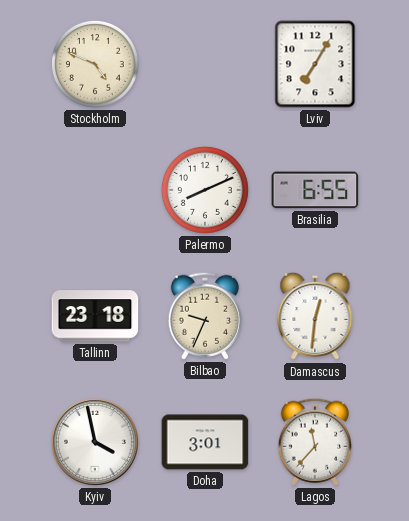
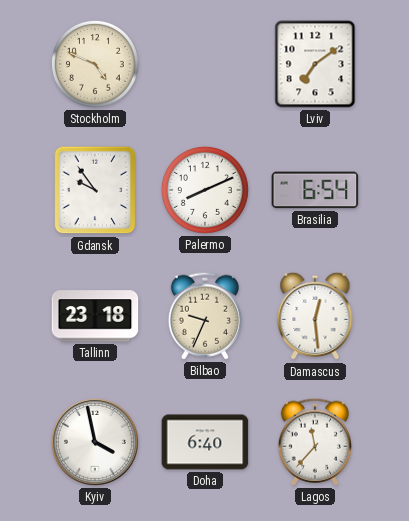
Lviv: 7:05 -> 7:09 (315, 64)
Gdansk: none -> 9:54 (95, 190)
Brasilia: 6:55 -> 6:54 (315, 190)
Damascus: 12:31 -> 12:29 (315, 316)
Doha: 3:01 -> 6:40 (205, 442)
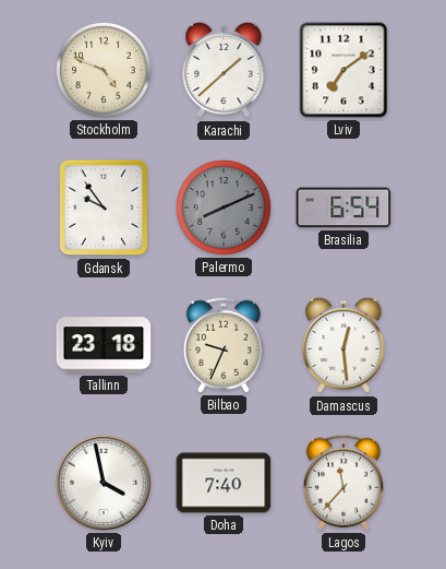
Karachi: none -> 1:38 (224, 70)
Palermo dial: white -> grey (224, 208)
Doha: 6:40 -> 7:40 (224, 483)
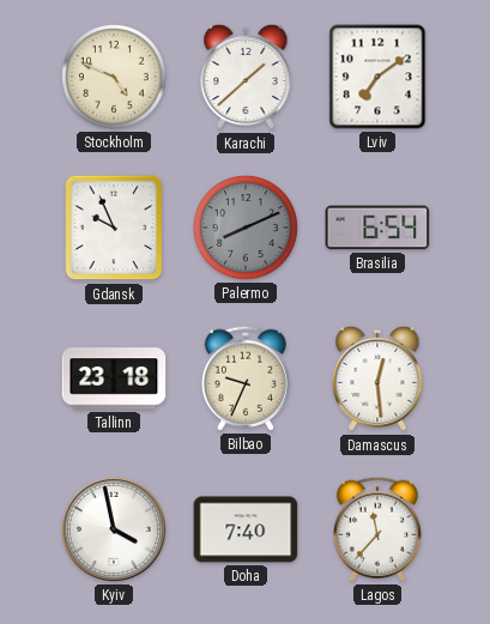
Gdansk: 9:54 -> 9:56 (114, 228)
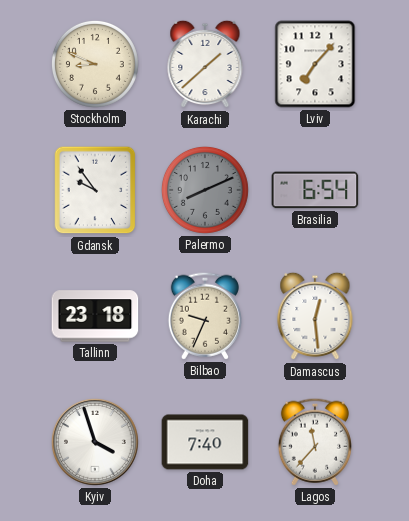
Stockholm: 4:49 -> 8:49 (95, 64)
Lviv: 7:09 -> 7:07 (315, 64)
Gdansk: 9:56 -> 9:54 (95, 190)
Kyiv: 3:58 -> 3:57 (95, 442)
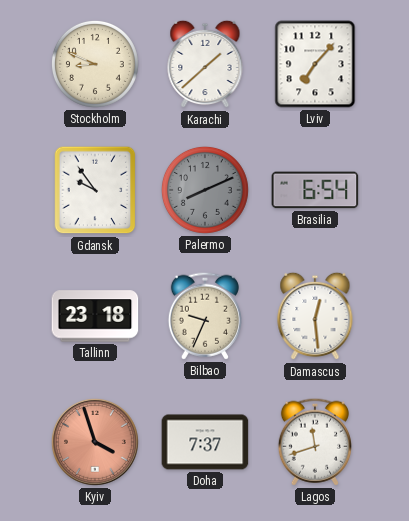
Kyiv dial: white -> salmon (95, 442)
Doha: 7:40 -> 7:37 (205, 442)
Lagos: 11:37 -> 11:42 (315, 442)
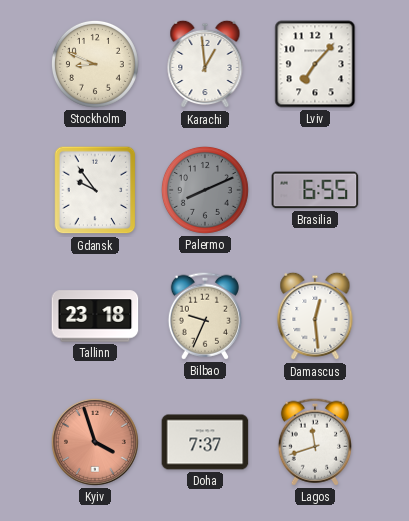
Karachi: 1:38 -> 12:59 (205, 64)
Brasilia: 6:54 -> 6:55 (315, 190)
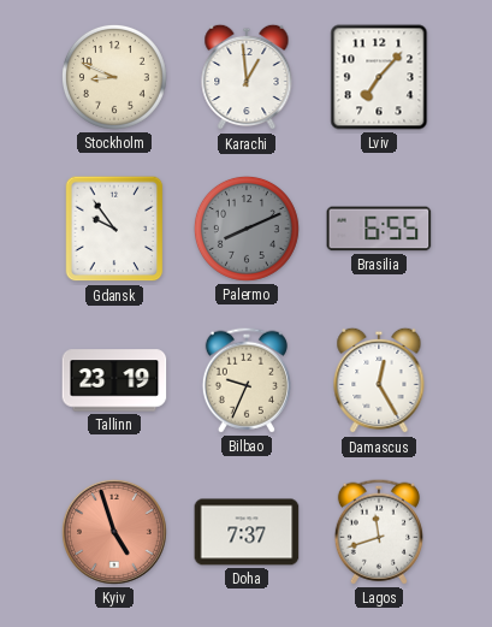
Tallinn: 23:18 -> 23:19 (114, 380)
Damascus: 12:29 -> 12:25 (379, 380)
Kyiv: 3:57 -> 4:57 (114, 532)
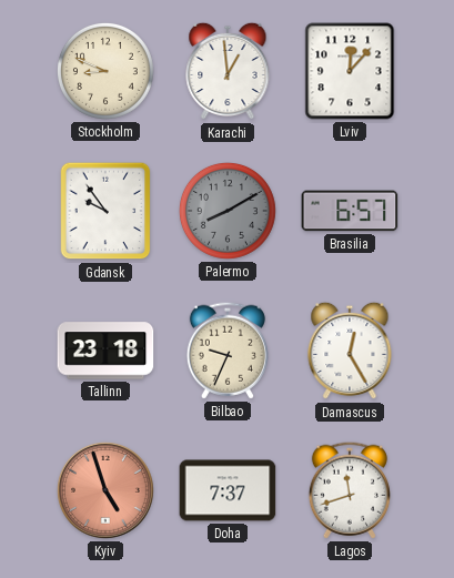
Lviv: 7:07 -> 12:07 (350, 71)
Palermo: 8:11 -> 8:10 (228, 211)
Brasilia: 6:55 -> 6:57 (350, 211)
Tallinn: 23:19 -> 23:18 (105, 351)
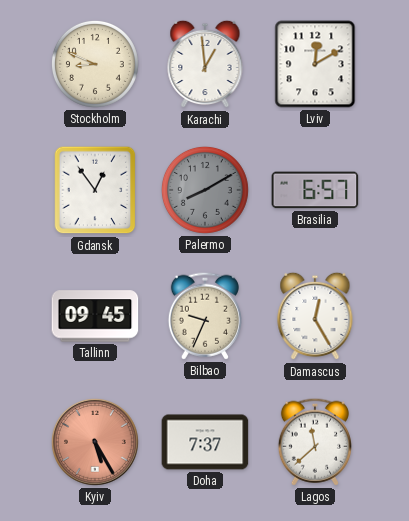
Lviv: 12:07 -> 12:10 (315, 64)
Gdansk: 9:54 -> 12:54 (95, 190)
Tallinn: 23:18 -> 09:45 (95, 316)
Kyiv: 4:57 -> 5:25 (95, 442)
Lagos: 11:42 -> 11:38 (315, 442)
